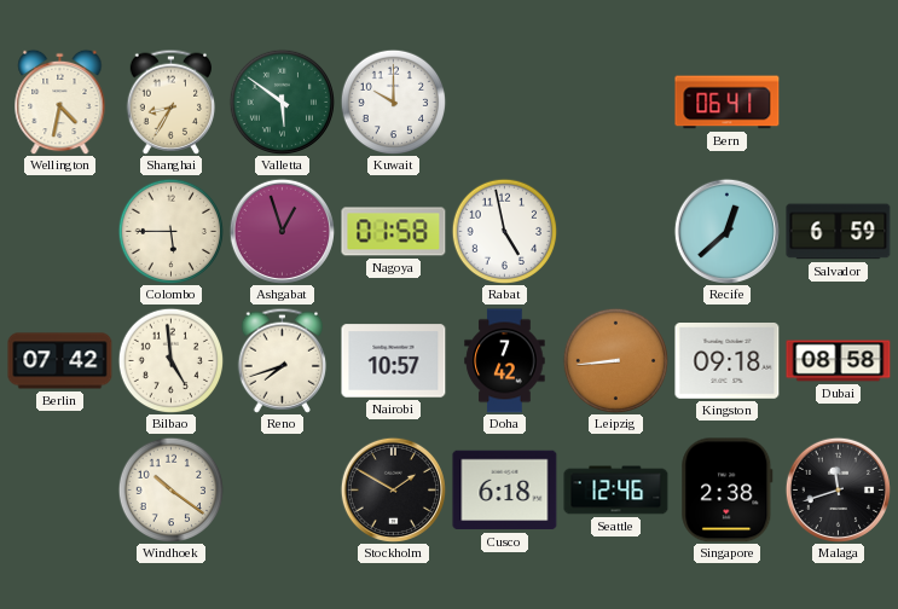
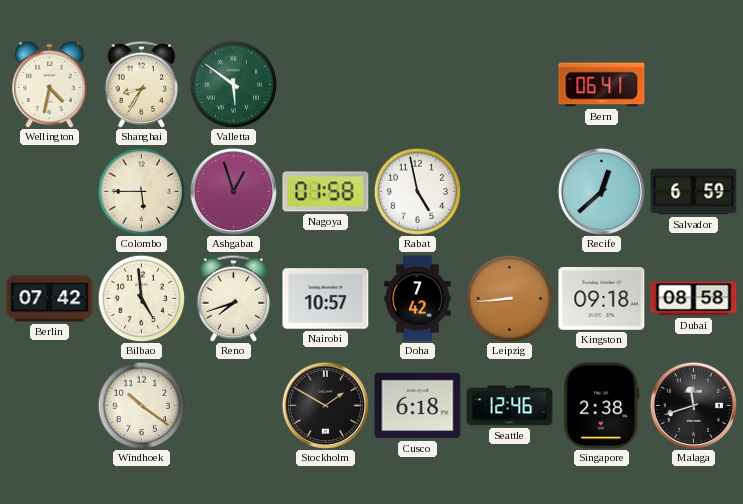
Kuwait: 10:00 -> none (393, 101)
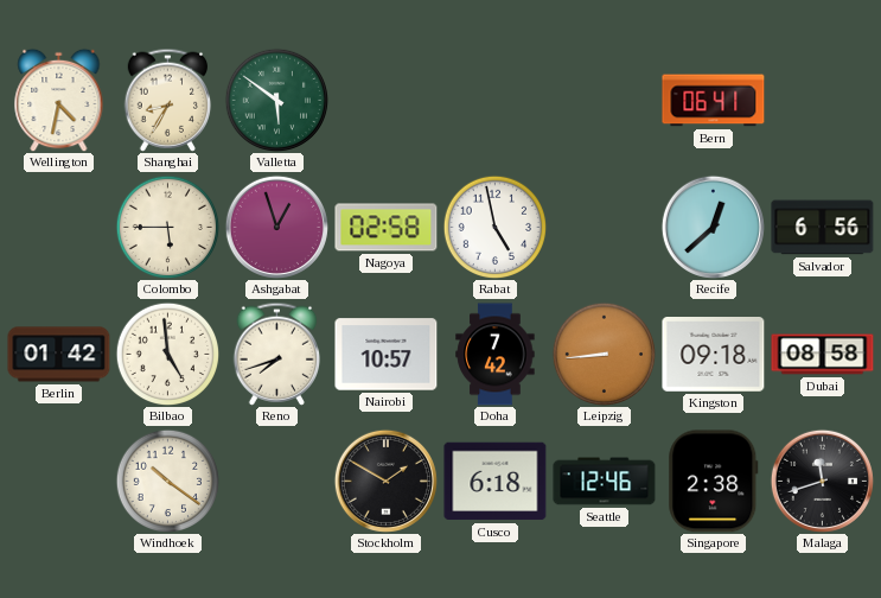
Nagoya: 01:58 -> 02:58 (387, 228)
Salvador: 6:59 -> 6:56 (823, 228)
Berlin: 07:42 -> 01:42 (59, 355)
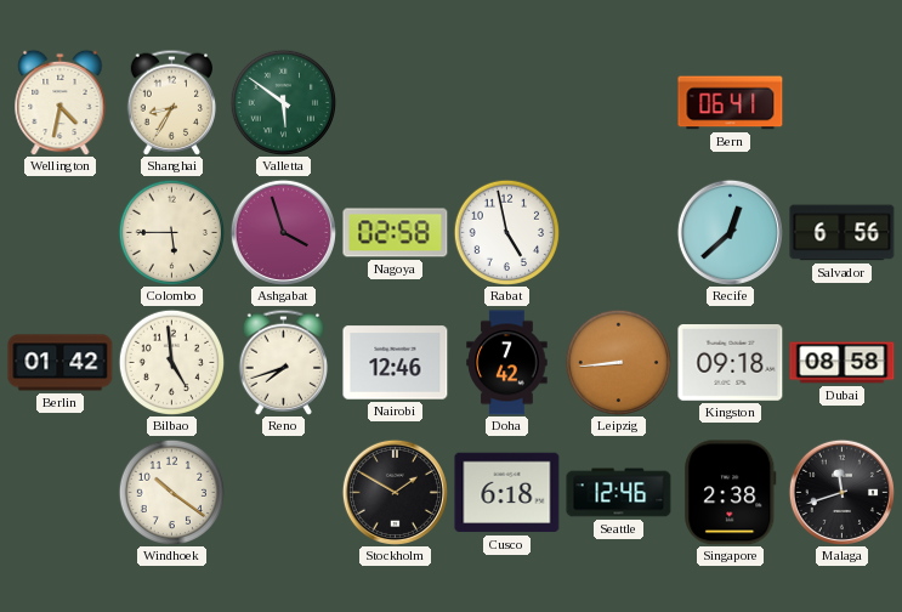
Ashgabat: 12:57 -> 3:57 (283, 232)
Nairobi: 10:57 -> 12:46 (396, 363)
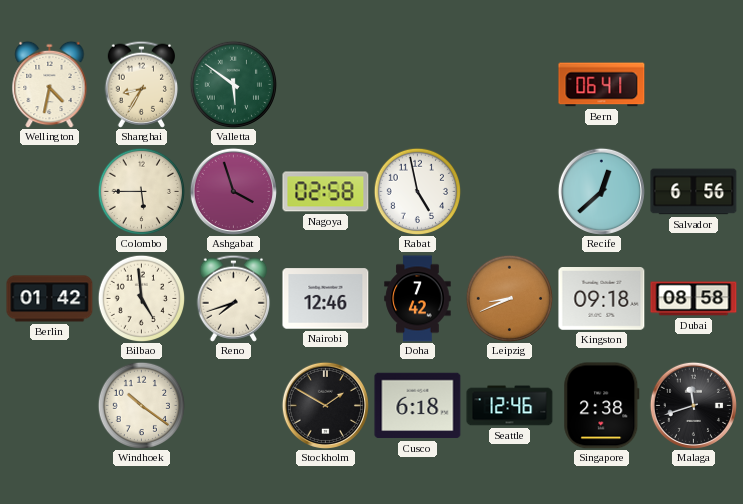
Leipzig: 8:44 -> 8:41 (509, 298)
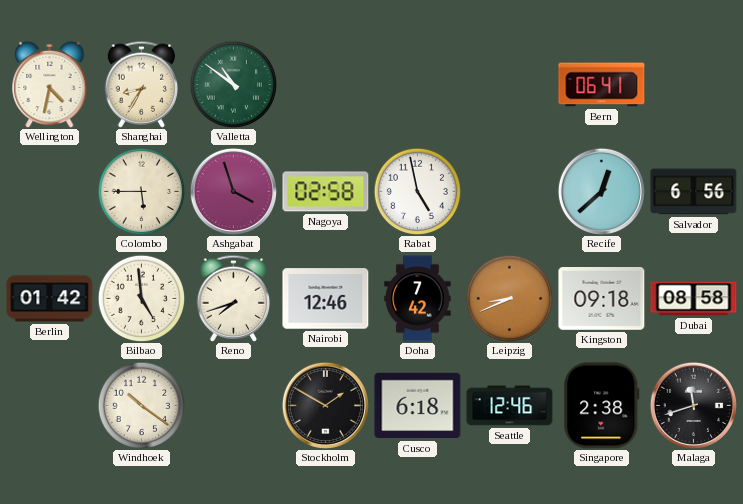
Valletta: 5:51 -> 10:51 (233, 84)
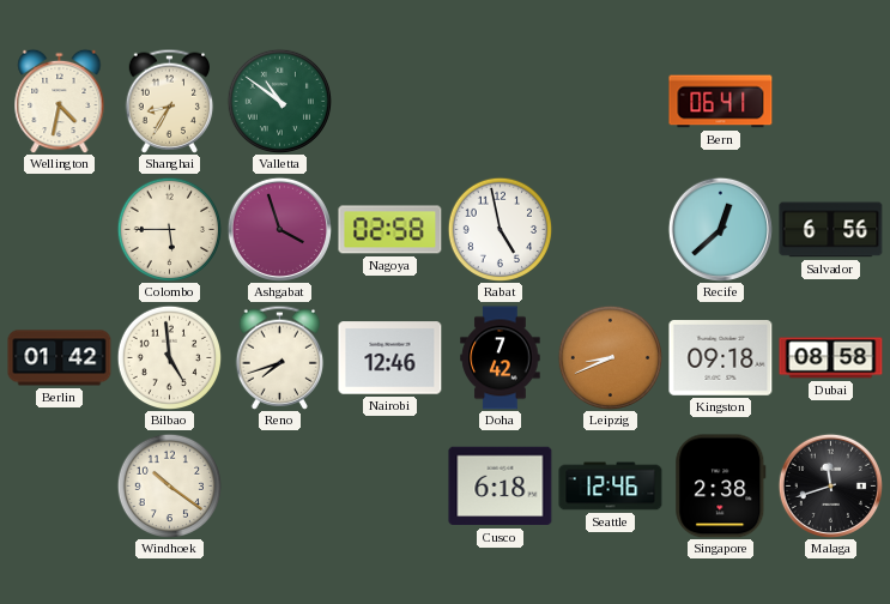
Stockholm: 1:50 -> none (325, 405)
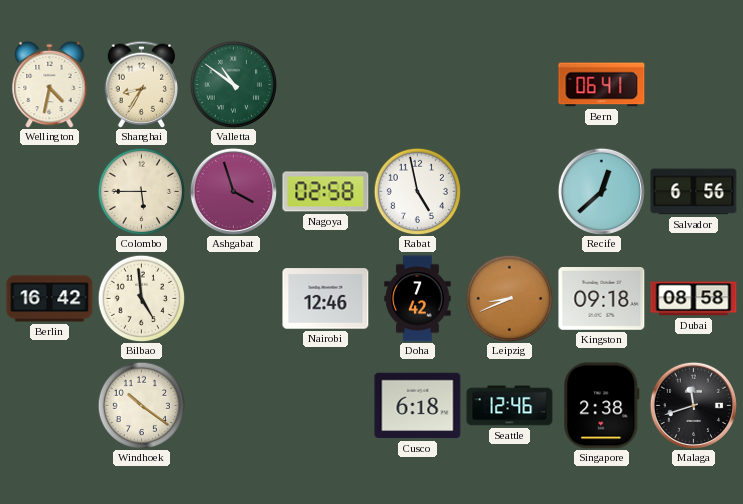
Berlin: 01:42 -> 16:42 (50, 299)
Reno: 7:42 -> none (280, 357)
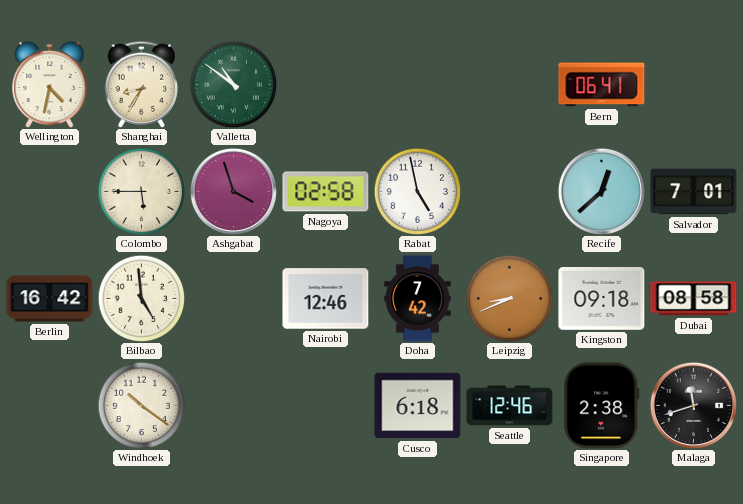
Salvador: 6:56 -> 7:01 (694, 192)
